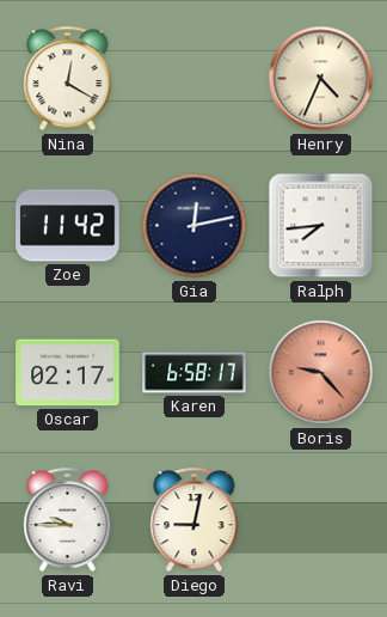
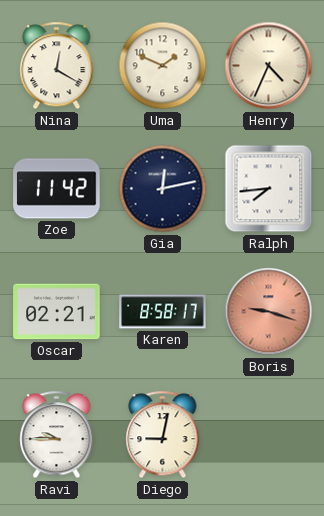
Uma: none -> 1:49 (163, 66)
Oscar: 02:17 -> 02:21 (57, 312)
Karen: 6:58 -> 8:58 (163, 312)
Boris: 9:23 -> 9:18 (269, 312)
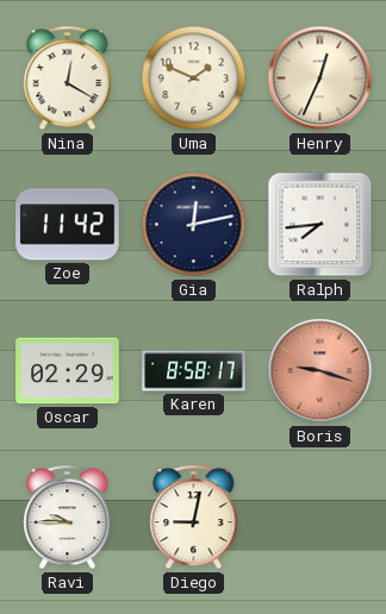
Henry: 4:34 -> 12:34 (320, 79)
Oscar: 02:21 -> 02:29 (68, 371)
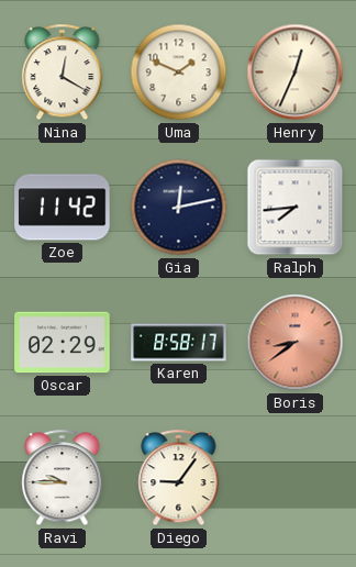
Boris: 9:18 -> 8:39 (296, 343)
Diego: 9:02 -> 9:06 (179, 478)
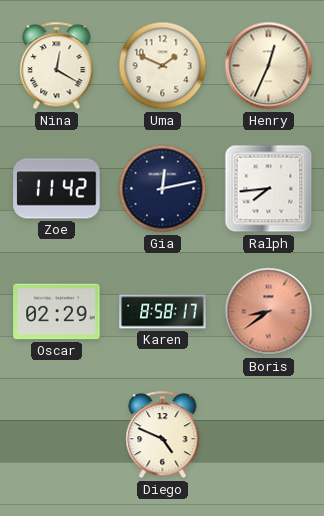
Ravi: 9:45 -> none (63, 478)
Diego: 9:06 -> 4:49 (163, 435)
